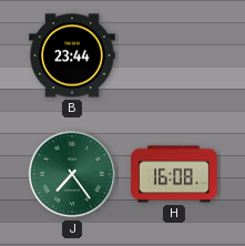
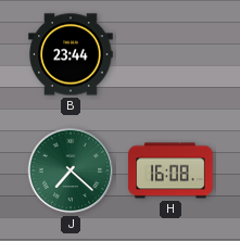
J: 7:24 -> 7:22 (71, 170)
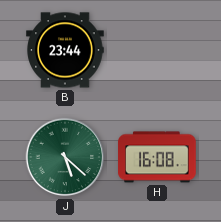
J: 7:22 -> 5:22 (65, 157)
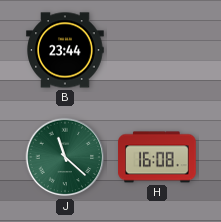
J: 5:22 -> 11:22 (65, 157)
